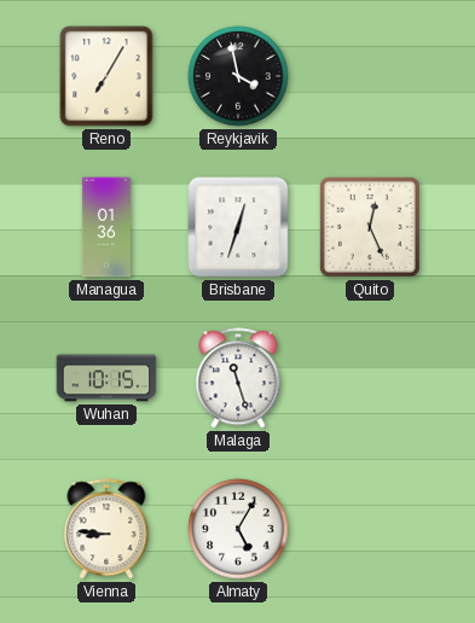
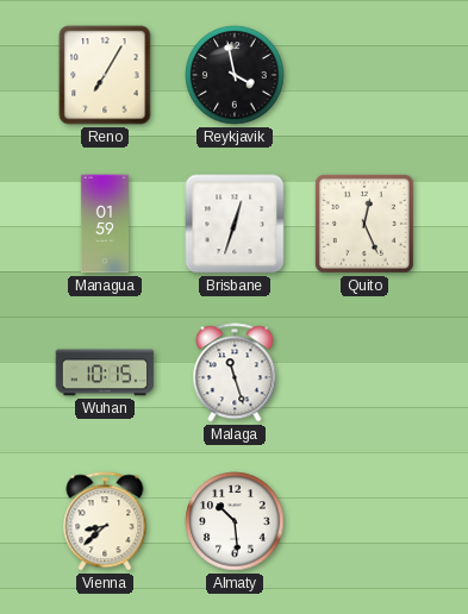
Managua: 01:36 -> 01:59 (105, 224)
Vienna: 8:46 -> 8:38 (105, 521)
Almaty: 5:05 -> 10:29 (235, 521)
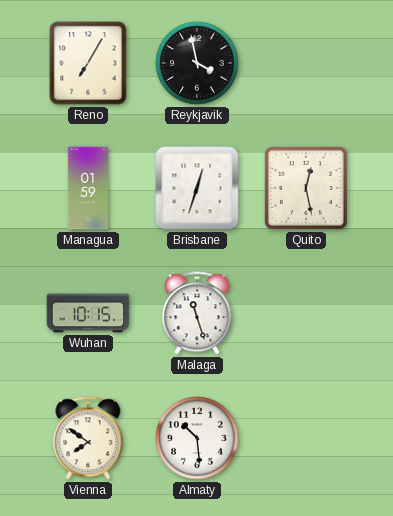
Quito: 12:26 -> 12:28 (306, 188)
Vienna: 8:38 -> 7:51 (88, 438)
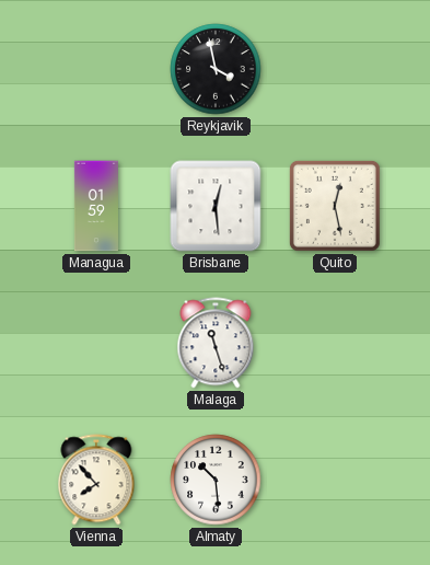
Reno: 7:05 -> none (88, 63)
Brisbane: 12:33 -> 12:29 (216, 206)
Wuhan: 10:15 -> none (88, 313)
Vienna: 7:51 -> 7:53 (96, 480)
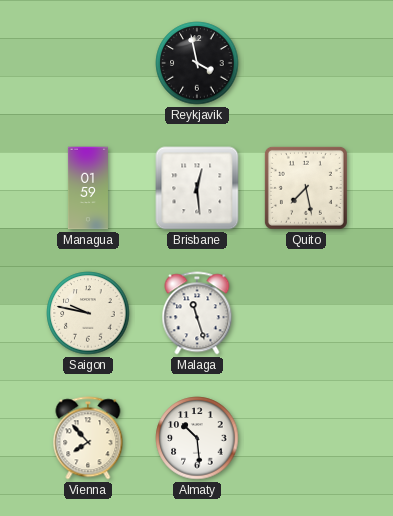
Quito: 12:28 -> 7:28 (306, 188)
Saigon: none -> 9:47 (88, 313)
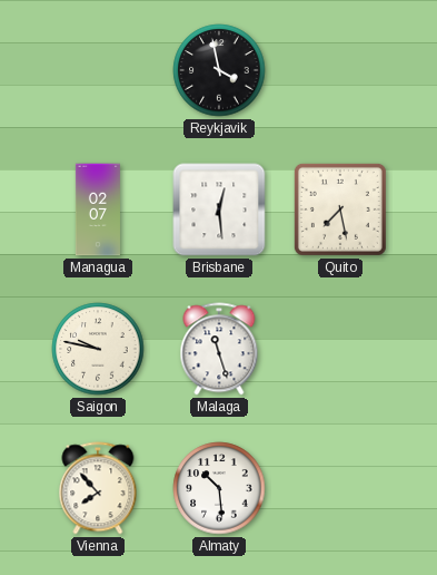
Managua: 01:59 -> 02:07 (98, 209)
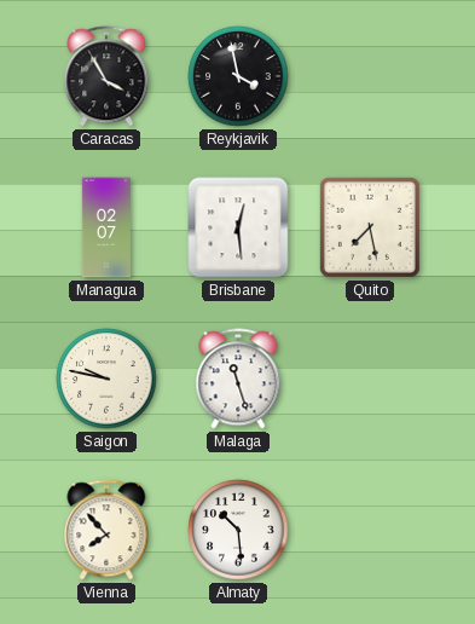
Caracas: none -> 3:55 (106, 76)
